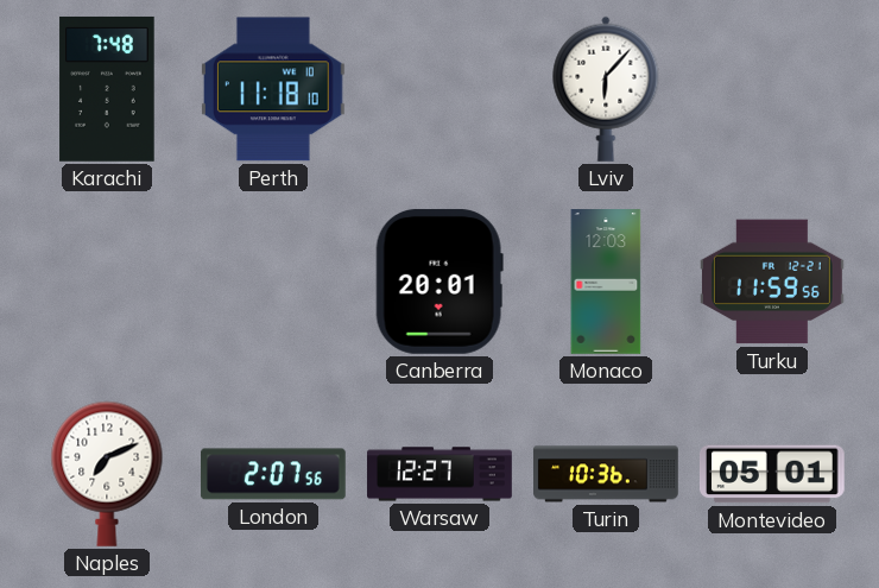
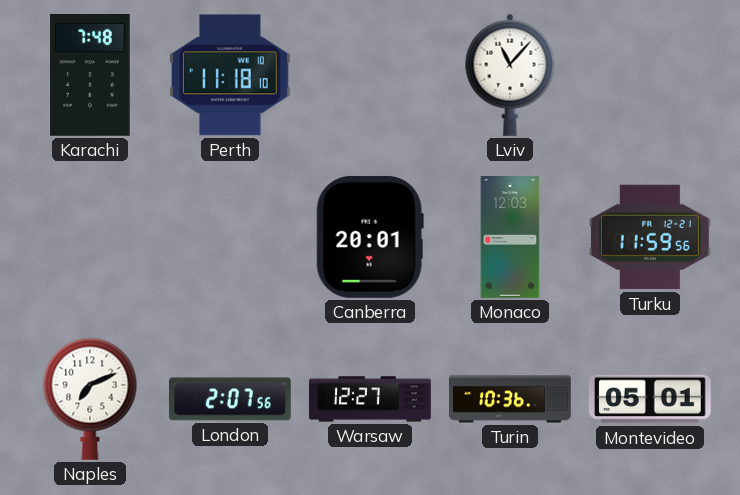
Lviv: 6:07 -> 11:07 (510, 75)
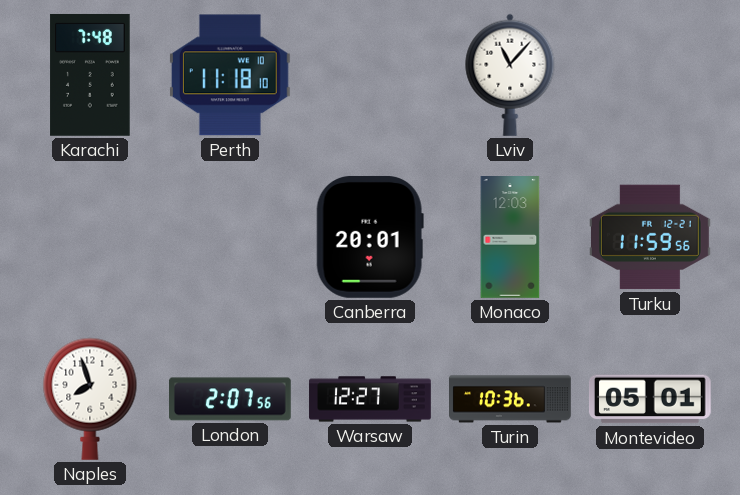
Naples: 7:11 -> 7:57 (90, 399)
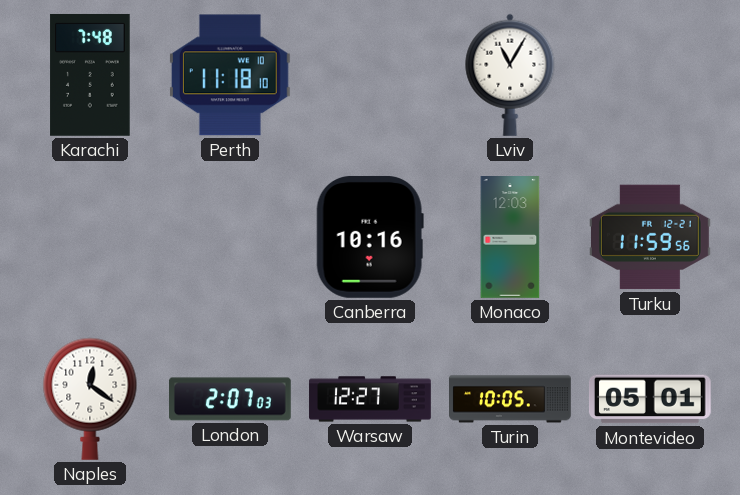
Lviv: 11:07 -> 11:05 (510, 75)
Canberra: 20:01 -> 10:16 (370, 237)
Naples: 7:57 -> 12:21 (90, 399)
London: 2:07:56 -> 2:07:03 (231, 399)
Turin: 10:36 -> 10:05 (511, 399)
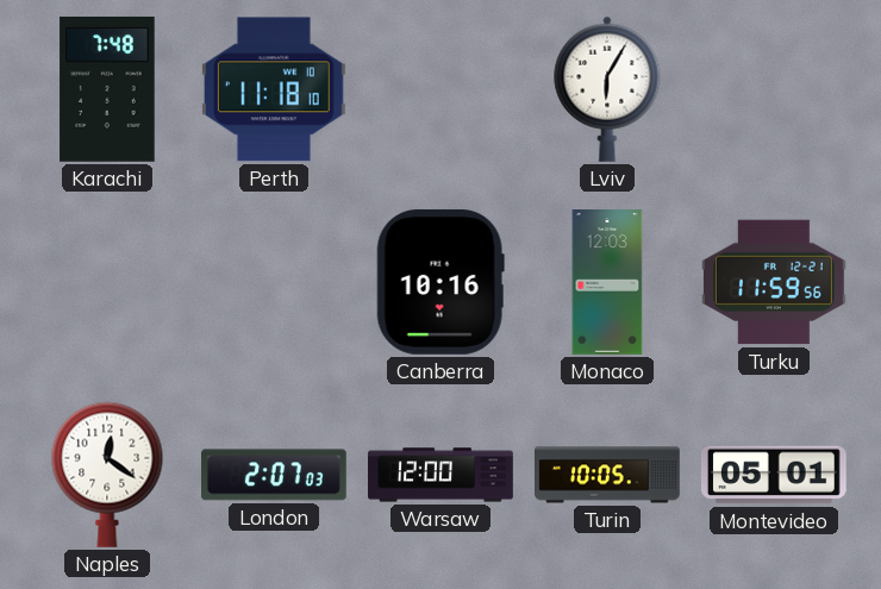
Lviv: 11:05 -> 6:05 (607, 89)
Warsaw: 12:27 -> 12:00 (440, 475)
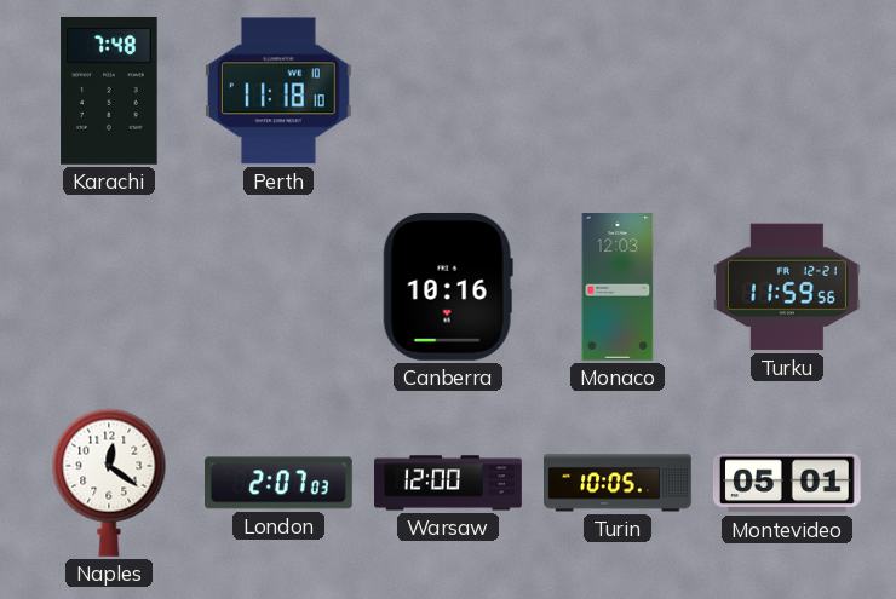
Lviv: 6:05 -> none (607, 89)
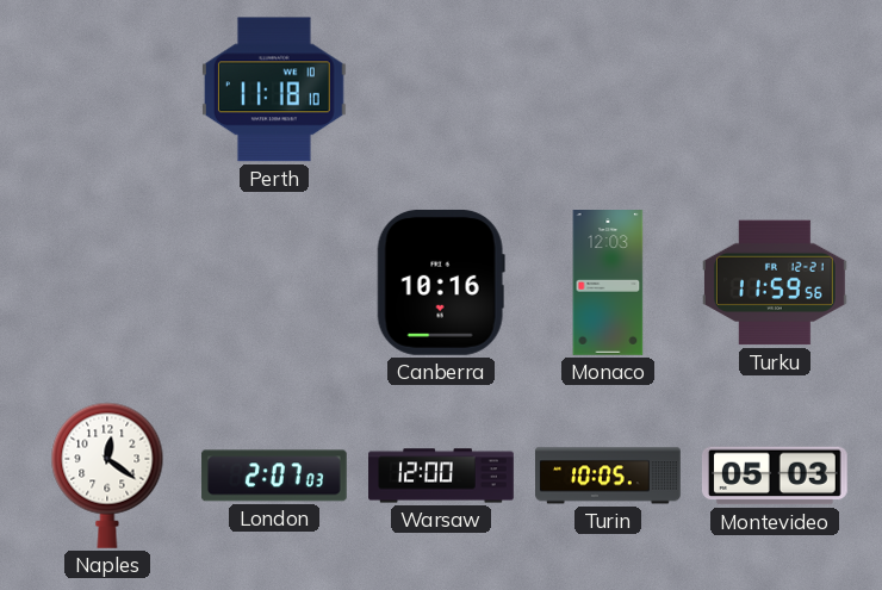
Karachi: 7:48 -> none (109, 91)
Montevideo: 05:01 -> 05:03 (775, 476)
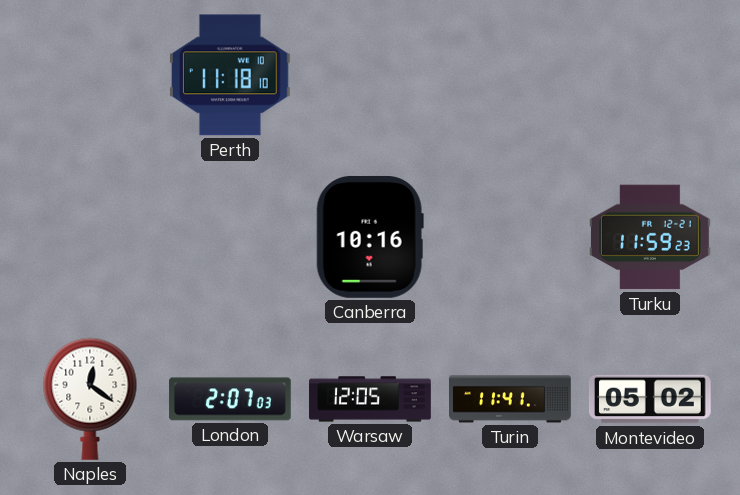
Monaco: 12:03 -> none (608, 284)
Turku: 11:59:56 -> 11:59:23 (651, 237)
Warsaw: 12:00 -> 12:05 (370, 399)
Turin: 10:05 -> 11:41 (511, 399)
Montevideo: 05:03 -> 05:02 (650, 399)
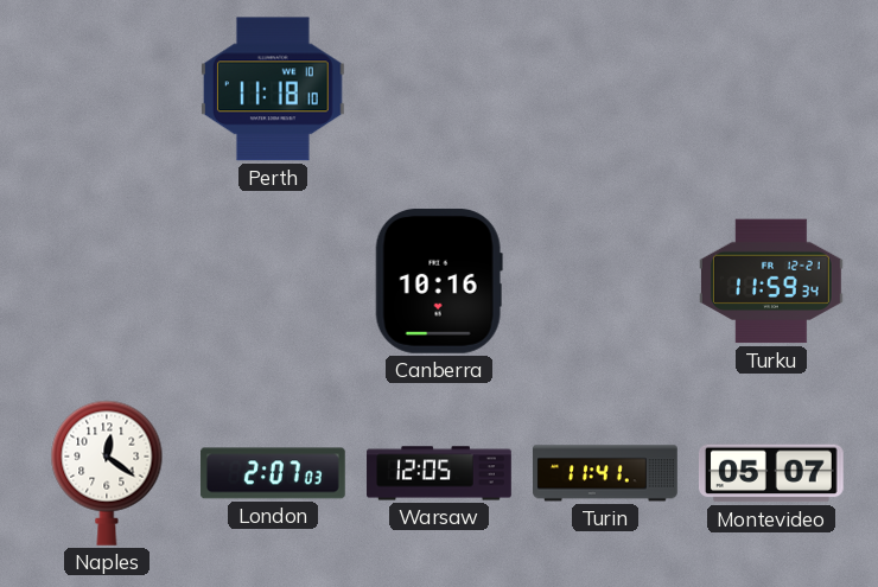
Turku: 11:59:23 -> 11:59:34 (772, 281)
Montevideo: 05:02 -> 05:07 (771, 473)
